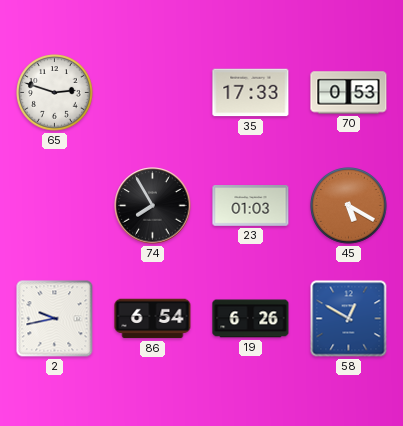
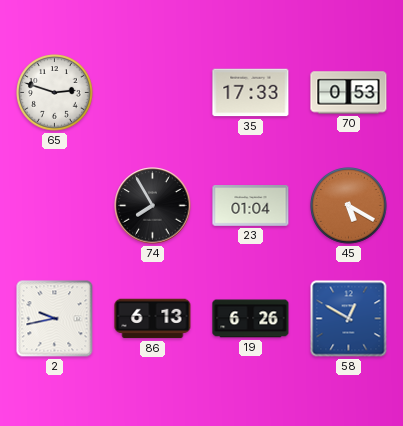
23: 01:03 -> 01:04 (251, 206)
86: 6:54 -> 6:13 (153, 319)
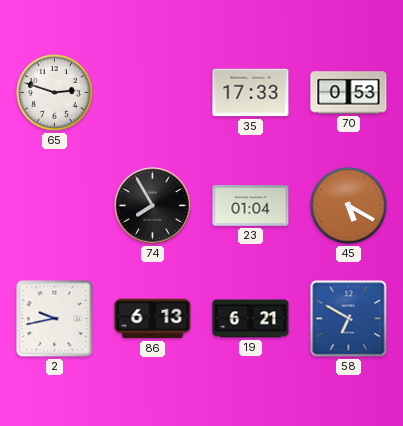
19: 6:26 -> 6:21 (251, 319)
58: 12:50 -> 6:50 (349, 319)
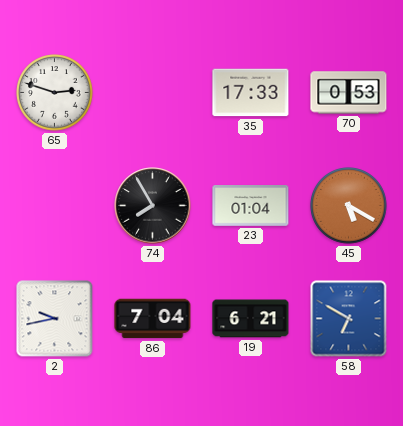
86: 6:13 -> 7:04 (153, 319)
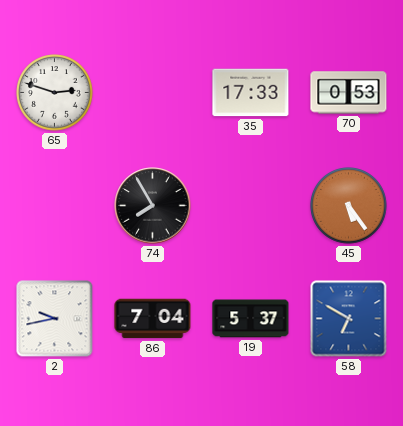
23: 01:04 -> none (251, 206)
45: 5:20 -> 5:24 (349, 206)
19: 6:21 -> 5:37 (251, 319)
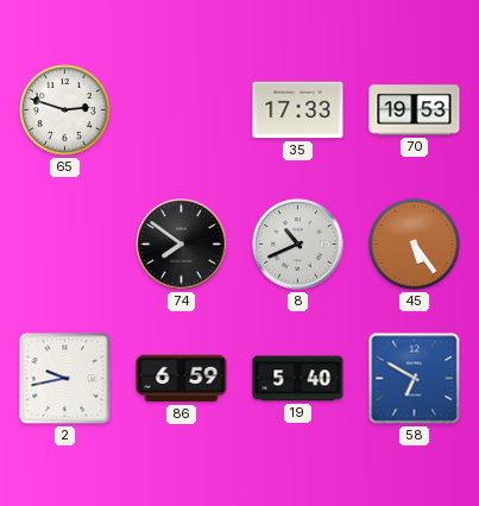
70: 0:53 -> 19:53 (415, 110)
74: 7:55 -> 7:51 (182, 245)
8: none -> 10:41 (298, 245)
86: 7:04 -> 6:59 (182, 379)
19: 5:37 -> 5:40 (298, 379)
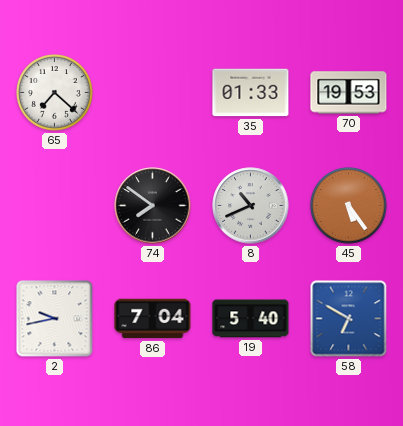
65: 2:48 -> 7:22 (55, 93)
35: 17:33 -> 01:33 (251, 93)
86: 6:59 -> 7:04 (153, 319)
